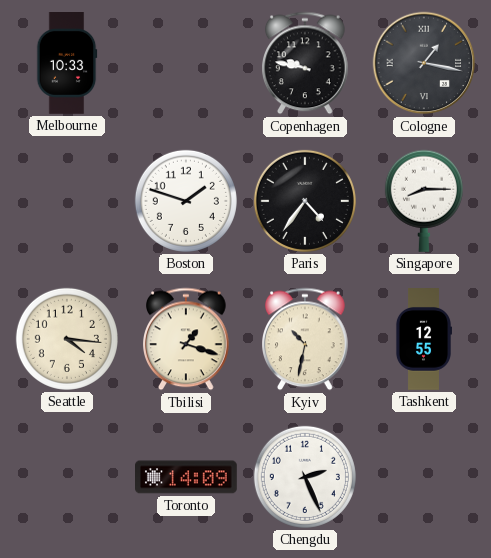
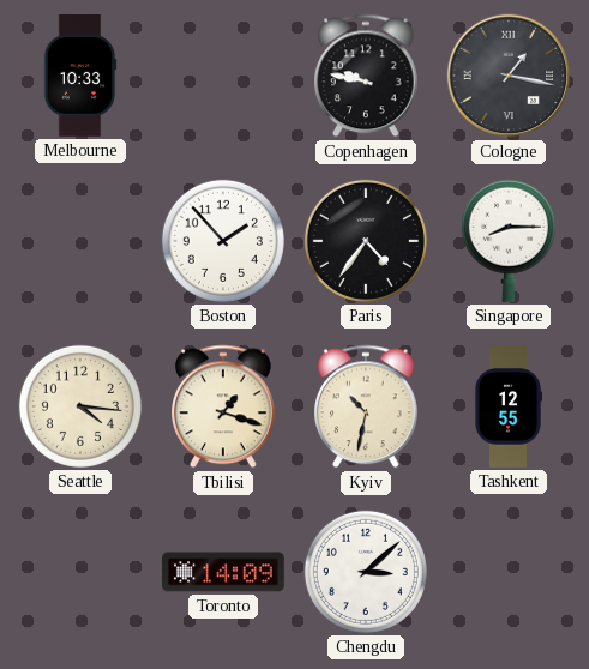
Boston: 1:48 -> 1:53 (223, 241)
Chengdu: 2:26 -> 3:08 (366, 572)
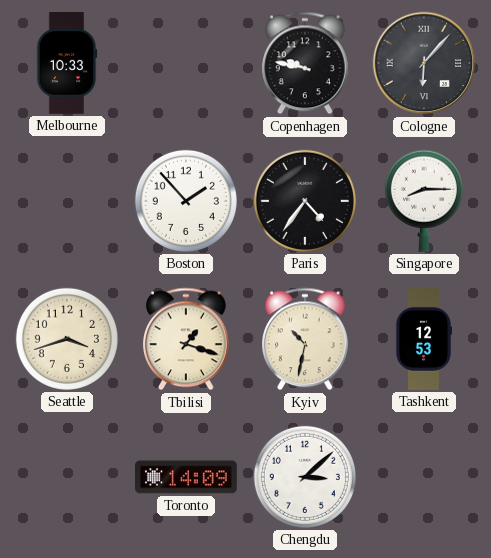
Cologne: 1:17 -> 6:07 (424, 63)
Seattle: 4:16 -> 3:42 (67, 339)
Tashkent: 12:55 -> 12:53 (423, 339)
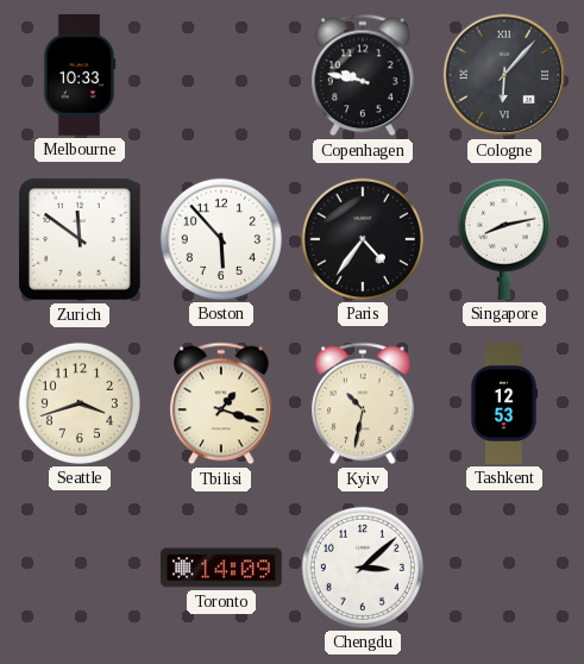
Zurich: none -> 11:51 (80, 239)
Boston: 1:53 -> 5:53 (221, 239)
Singapore: 8:15 -> 8:13 (504, 239)
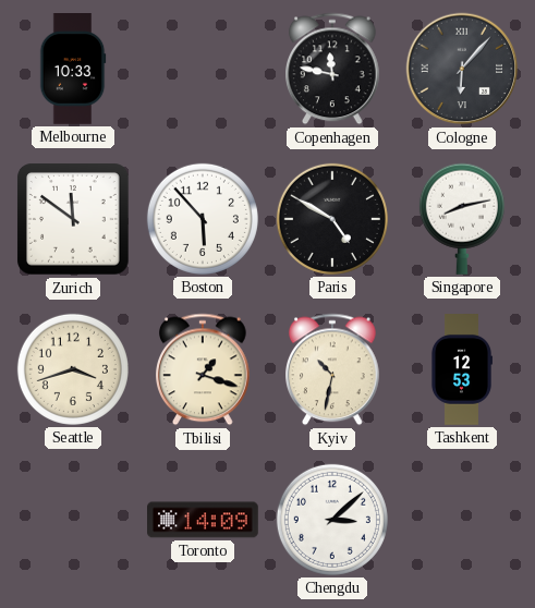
Copenhagen: 9:47 -> 11:47 (333, 69)
Paris: 4:36 -> 4:50 (332, 219)
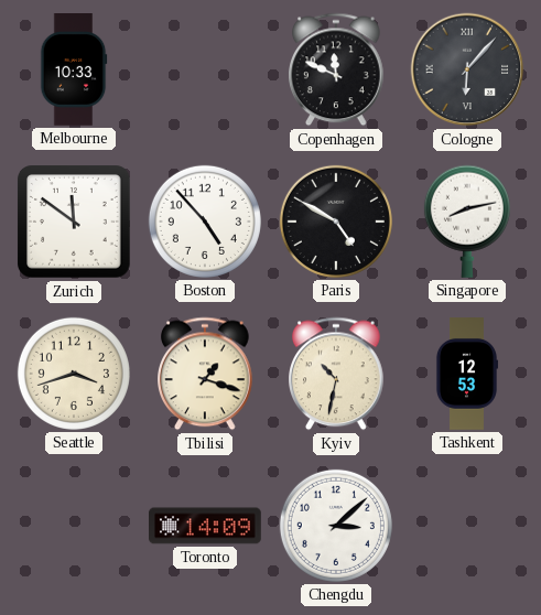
Copenhagen: 11:47 -> 11:49 (337, 69)
Boston: 5:53 -> 4:53 (205, 222)
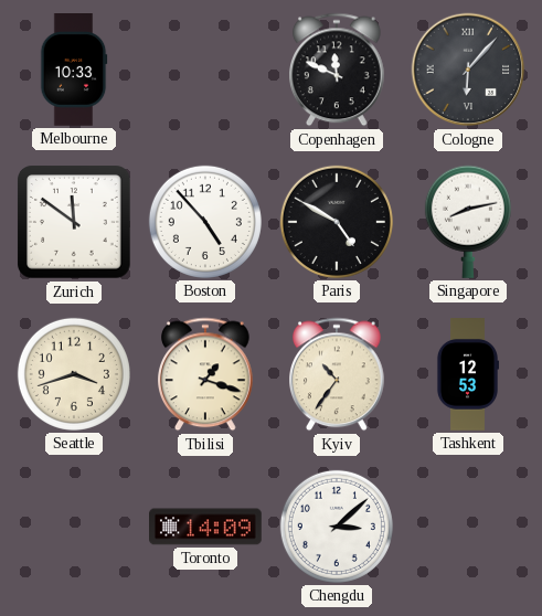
Kyiv: 10:32 -> 10:36 (338, 374)
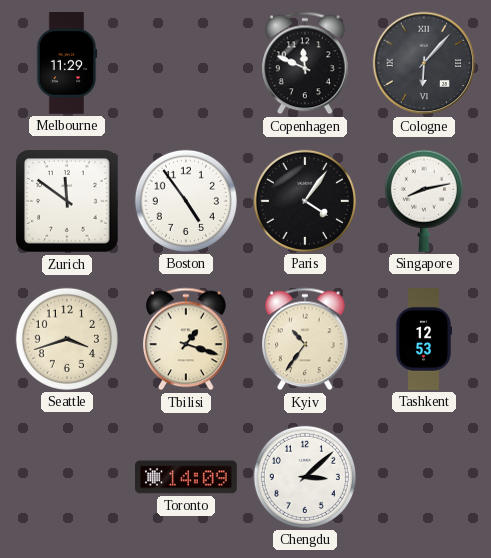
Melbourne: 10:33 -> 11:29 (67, 64)
Boston: 4:53 -> 4:54 (186, 201)
Paris: 4:50 -> 4:06 (305, 201)
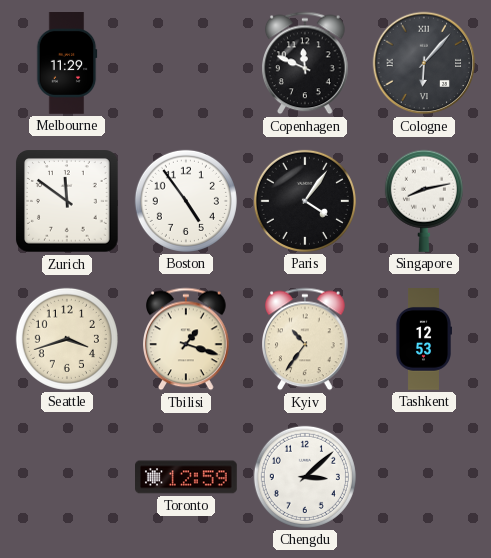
Toronto: 14:09 -> 12:59 (187, 477)
